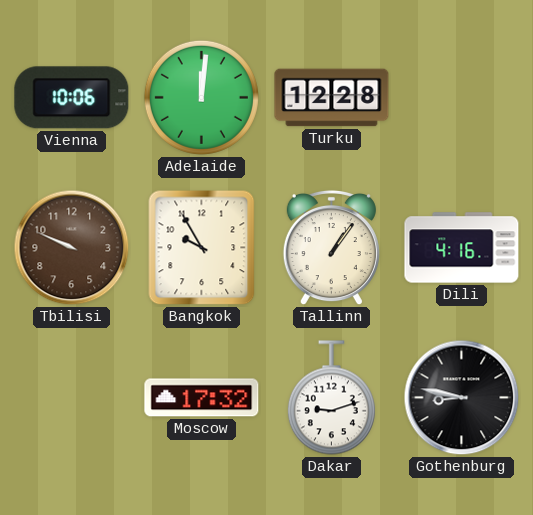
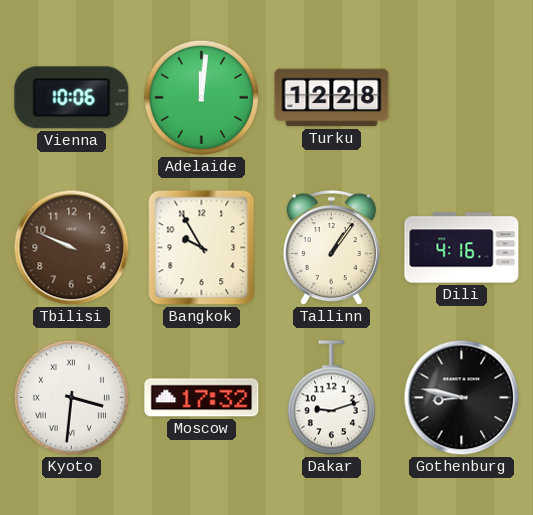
Kyoto: none -> 3:31 (71, 397)
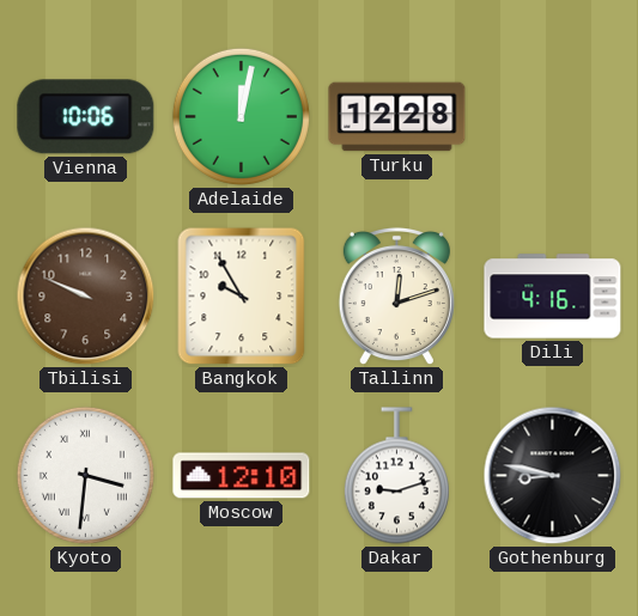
Adelaide: 12:01 -> 12:02 (241, 116)
Tallinn: 1:06 -> 12:12 (396, 297)
Moscow: 17:32 -> 12:10 (242, 476)
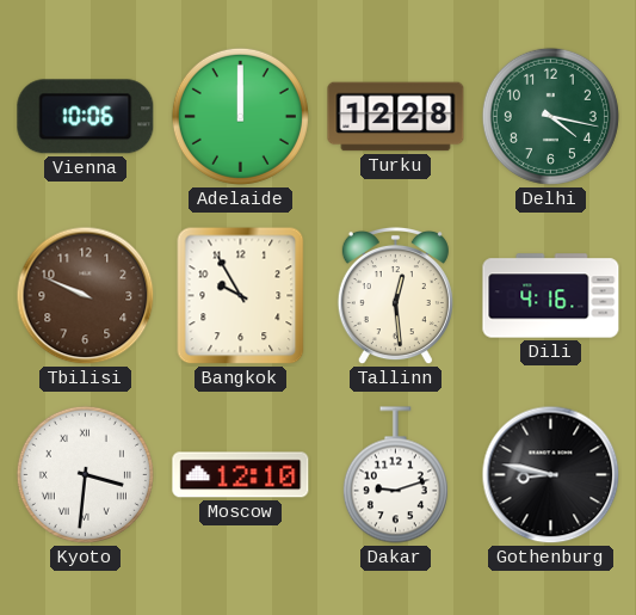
Adelaide: 12:02 -> 12:00 (240, 116)
Delhi: none -> 4:17 (550, 116)
Tallinn: 12:12 -> 12:29 (395, 296)
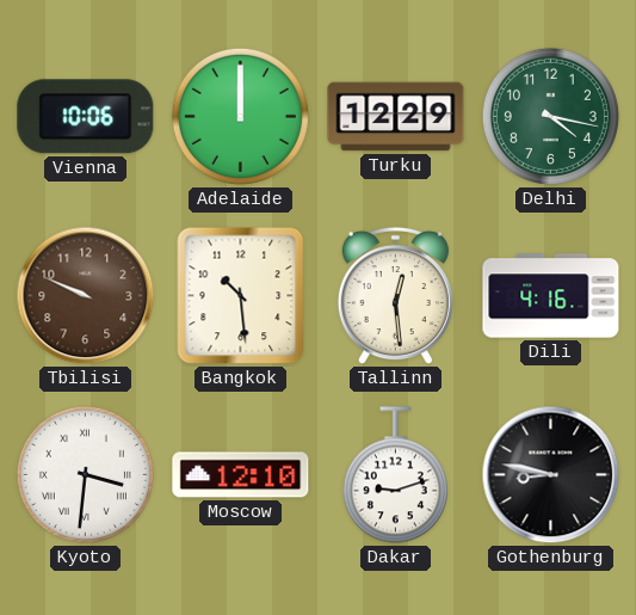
Turku: 12:28 -> 12:29 (396, 117)
Bangkok: 9:55 -> 10:29 (241, 296)
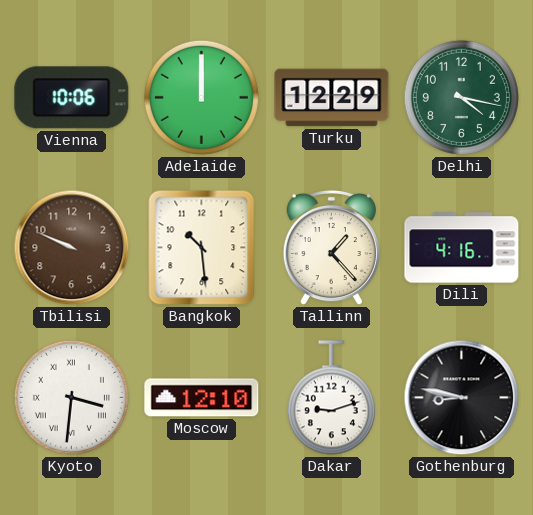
Tallinn: 12:29 -> 1:23 (331, 248)
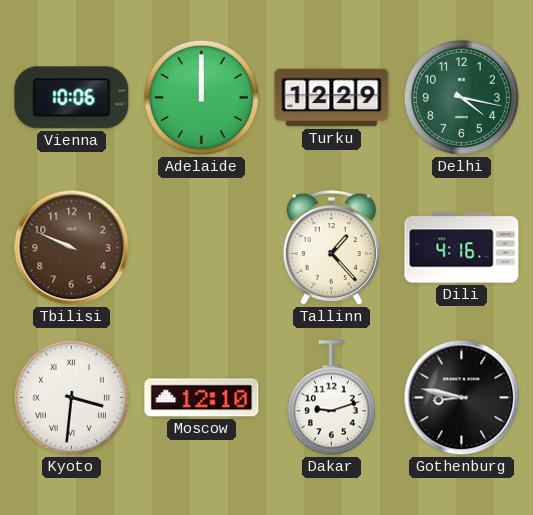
Bangkok: 10:29 -> none (202, 248)
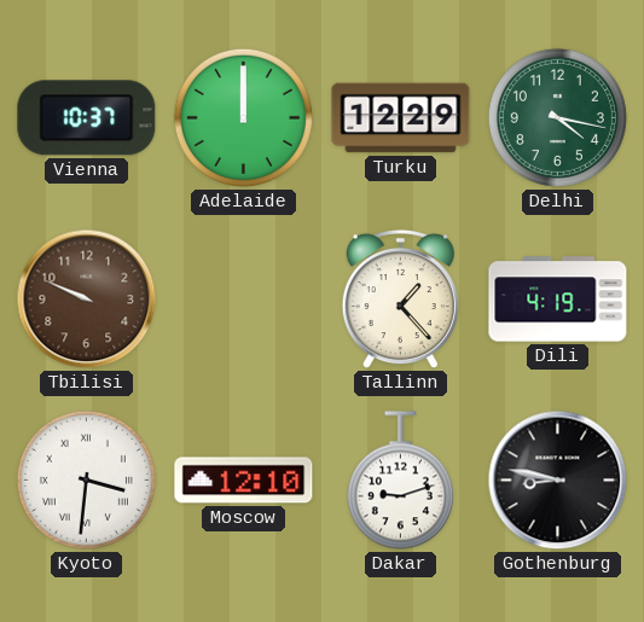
Vienna: 10:06 -> 10:37 (87, 118)
Dili: 4:16 -> 4:19 (558, 300)
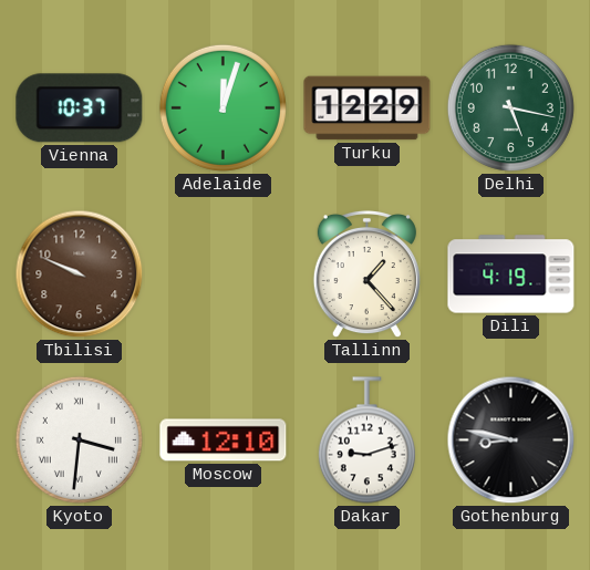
Adelaide: 12:00 -> 12:03 (222, 107)
Delhi: 4:17 -> 5:17 (510, 107)
